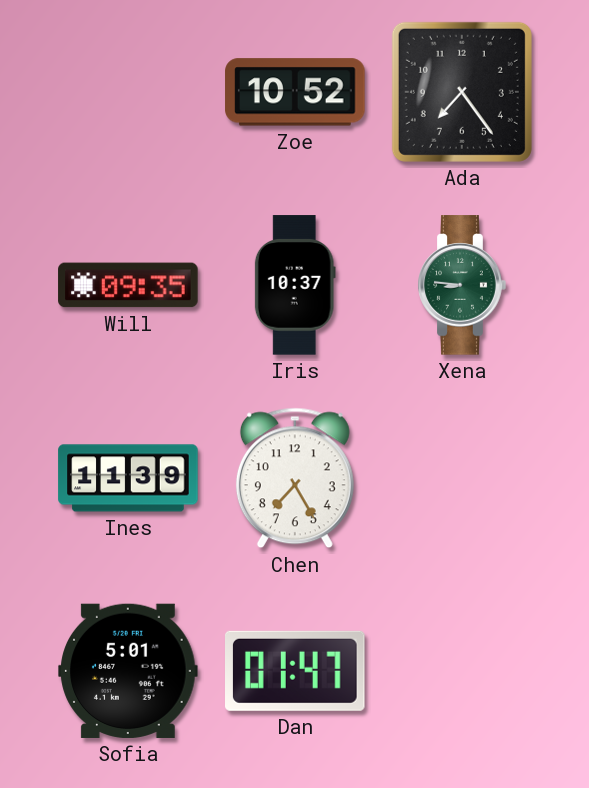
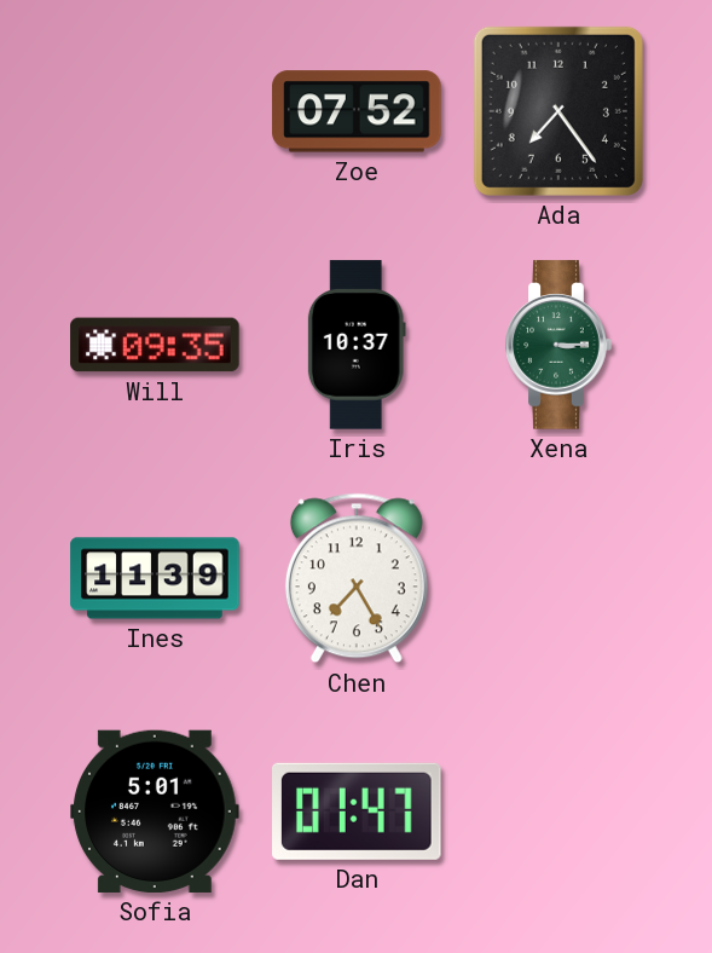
Zoe: 10:52 -> 07:52 (357, 111)
Xena: 8:46 -> 3:15 (558, 345)
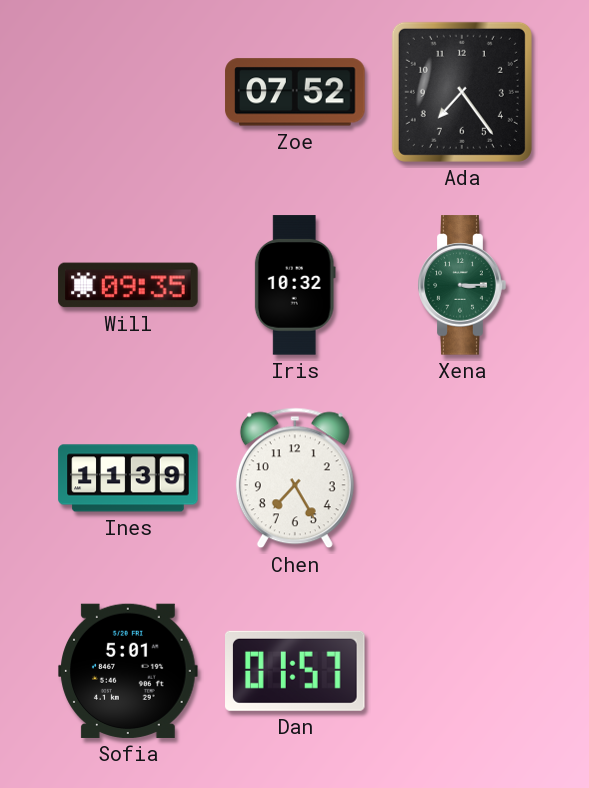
Iris: 10:37 -> 10:32 (295, 285)
Dan: 01:47 -> 01:57 (296, 671)
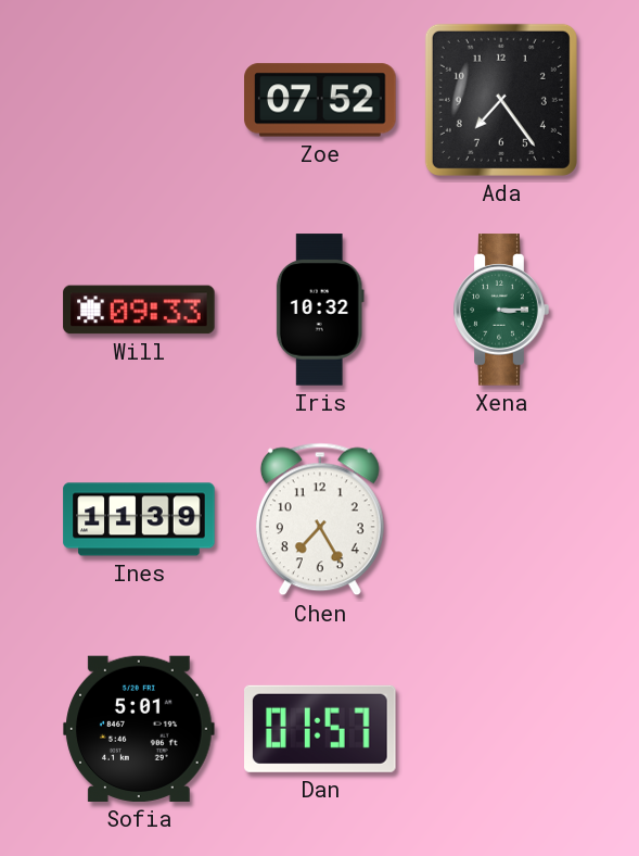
Will: 09:35 -> 09:33 (139, 310)
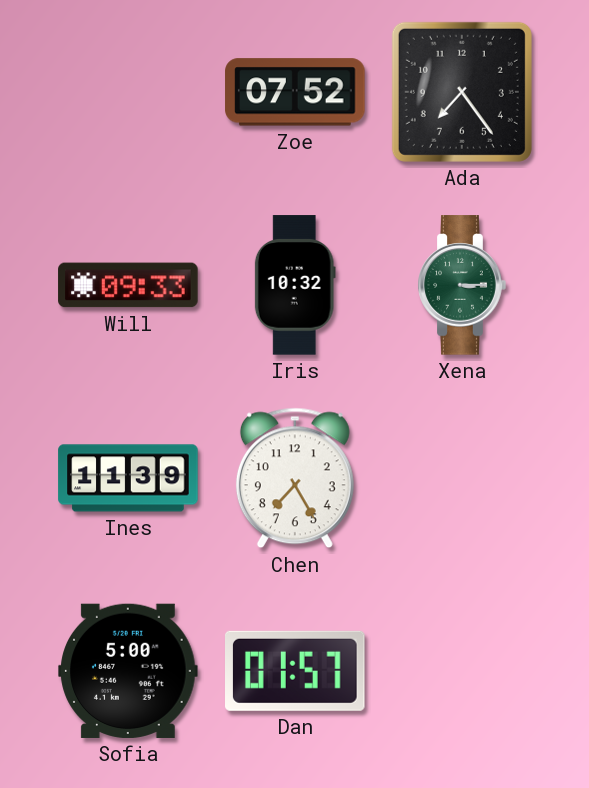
Sofia: 5:01 -> 5:00 (128, 671)
